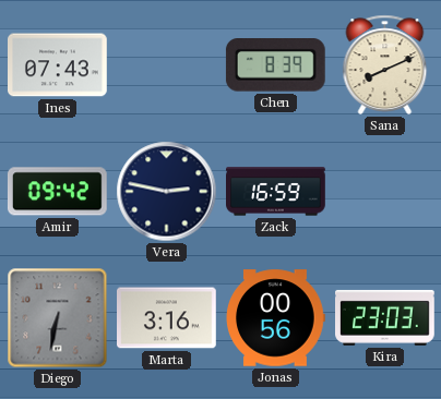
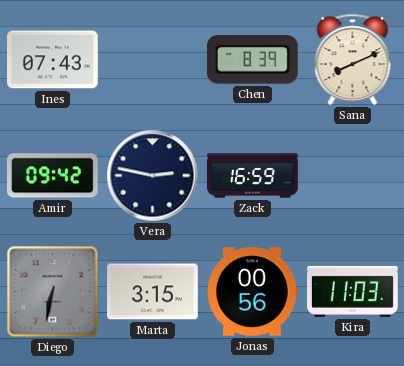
Marta: 3:16 -> 3:15 (153, 292)
Kira: 23:03 -> 11:03 (353, 291)
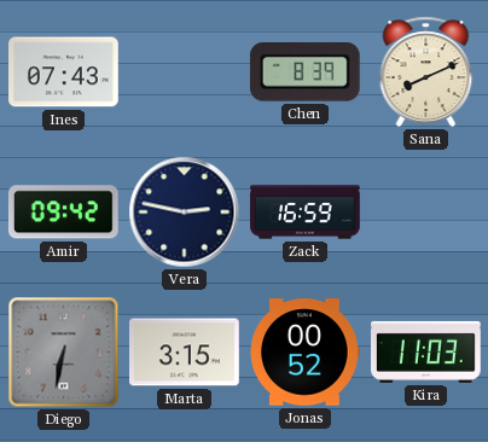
Jonas: 00:56 -> 00:52 (304, 353)
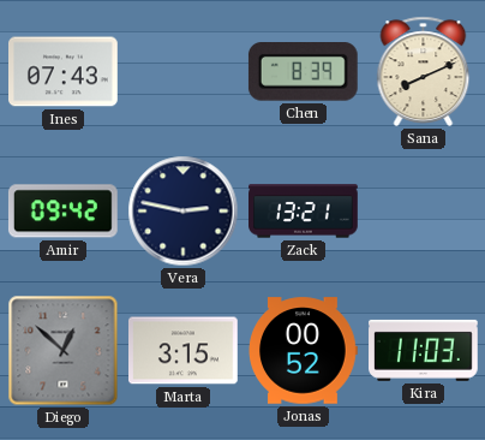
Zack: 16:59 -> 13:21 (304, 212)
Diego: 6:32 -> 12:52 (64, 351)
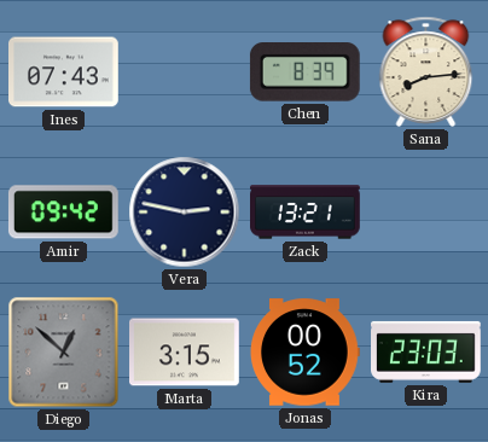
Sana: 8:11 -> 8:14 (426, 71)
Kira: 11:03 -> 23:03 (426, 351)
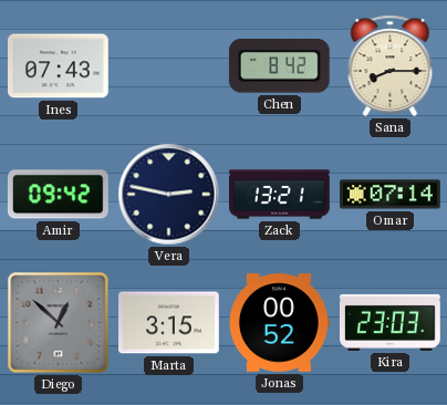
Chen: 8:39 -> 8:42 (279, 66)
Sana: 8:14 -> 8:15 (391, 65)
Omar: none -> 07:14 (391, 195)
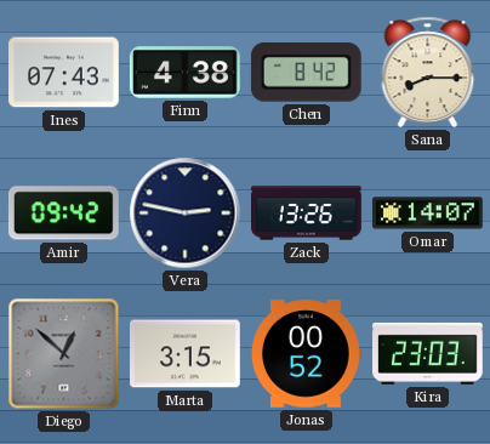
Finn: none -> 4:38 (186, 73)
Zack: 13:21 -> 13:26 (307, 214)
Omar: 07:14 -> 14:07 (428, 214)
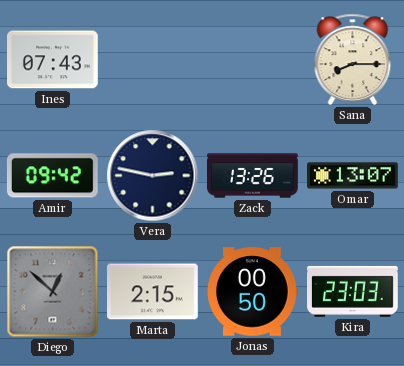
Finn: 4:38 -> none (186, 73)
Chen: 8:42 -> none (306, 73)
Omar: 14:07 -> 13:07 (353, 176)
Marta: 3:15 -> 2:15 (153, 292)
Jonas: 00:52 -> 00:50 (252, 292)
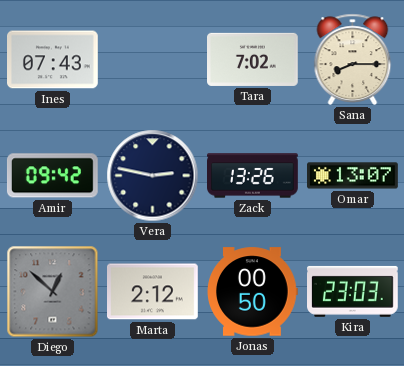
Tara: none -> 7:02 (253, 59)
Marta: 2:15 -> 2:12 (153, 292)
